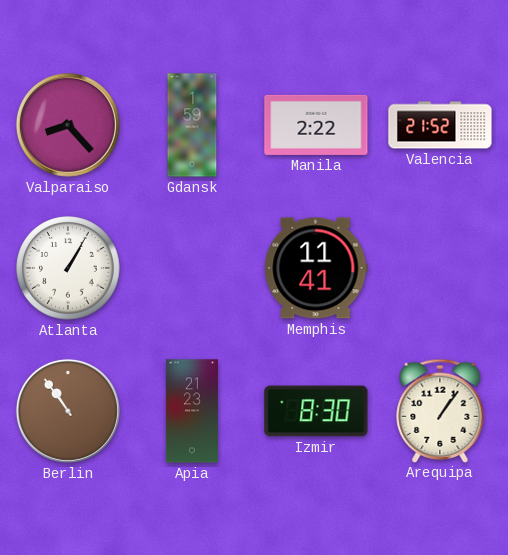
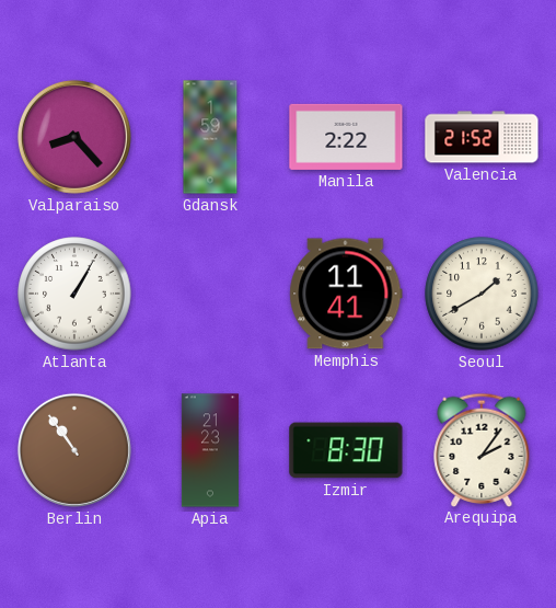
Seoul: none -> 1:40 (482, 294)
Arequipa: 1:06 -> 2:06 (482, 449)
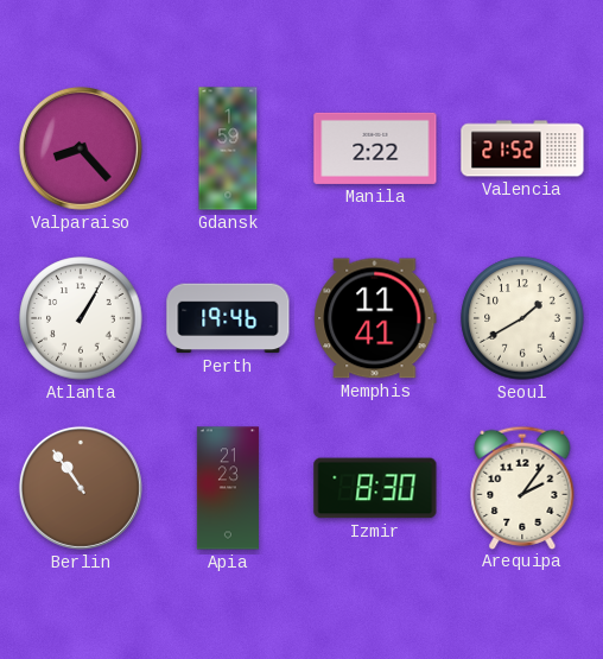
Perth: none -> 19:46 (228, 318)
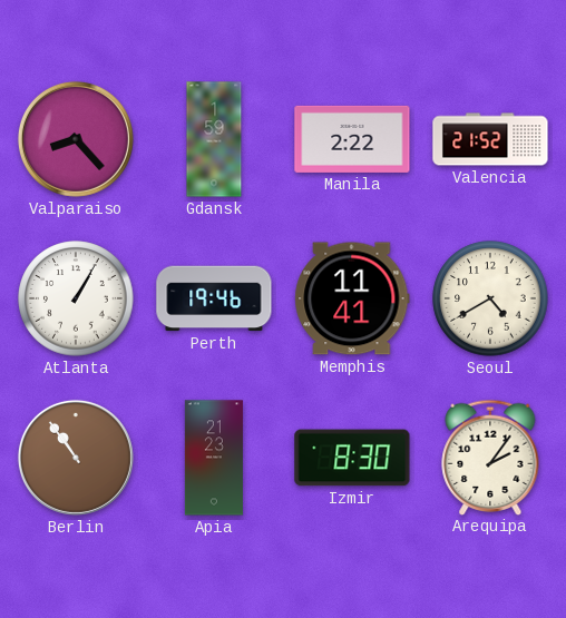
Seoul: 1:40 -> 4:40 (490, 298)
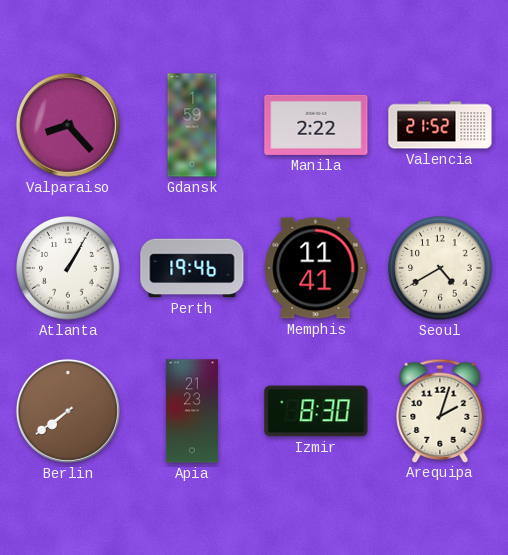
Berlin: 10:54 -> 7:39 (68, 411)
Arequipa: 2:06 -> 2:03 (440, 410)
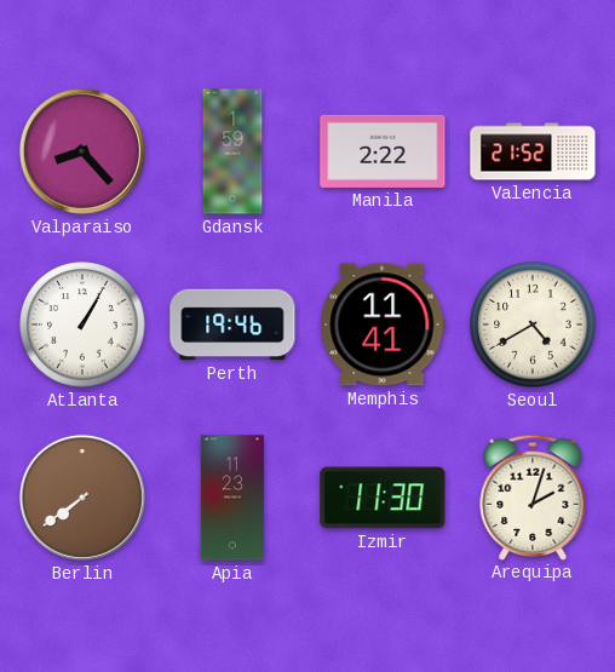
Apia: 21:23 -> 11:23 (232, 498)
Izmir: 8:30 -> 11:30 (383, 498)
